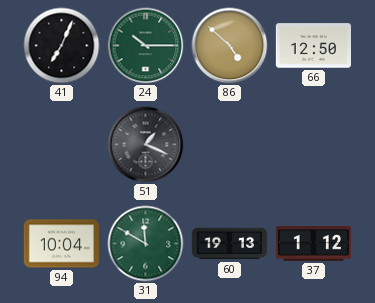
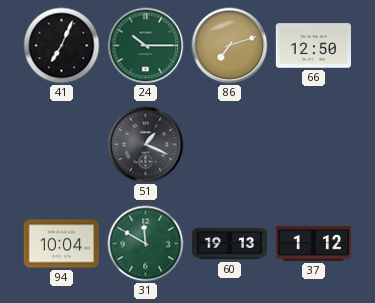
86: 4:52 -> 7:12 (230, 46)
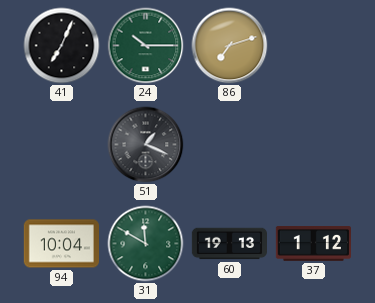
66: 12:50 -> none (313, 46)
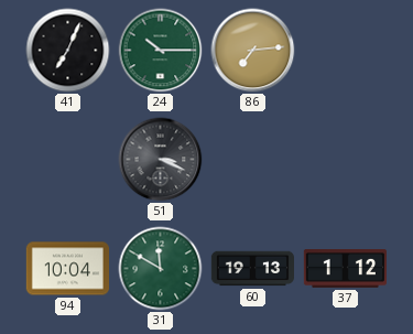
86: 7:12 -> 7:14 (253, 51)
51: 1:19 -> 3:19 (161, 160)
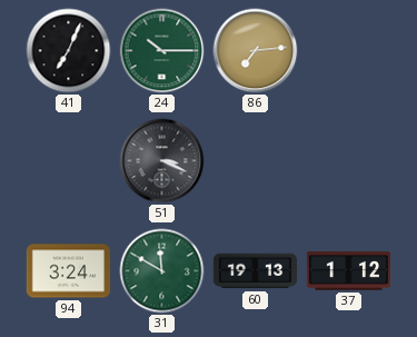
94: 10:04 -> 3:24 (68, 271)
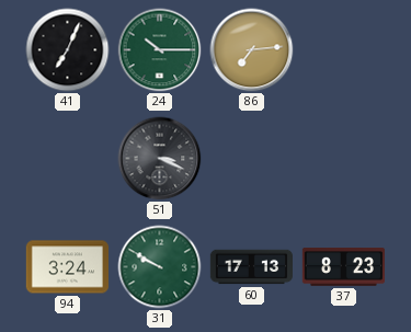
31: 11:50 -> 9:50 (160, 267)
60: 19:13 -> 17:13 (252, 267)
37: 1:12 -> 8:23 (343, 267)
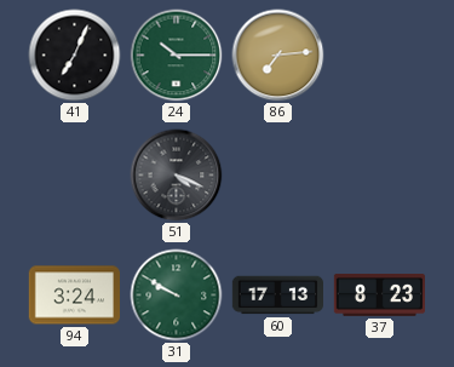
51: 3:19 -> 4:19 (177, 176)
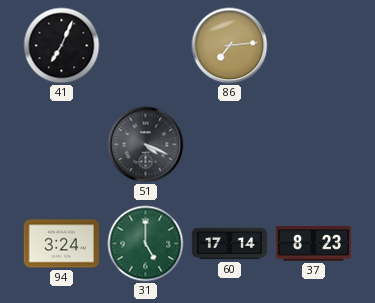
24: 10:15 -> none (177, 56)
31: 9:50 -> 5:00 (146, 244)
60: 17:13 -> 17:14 (230, 244)
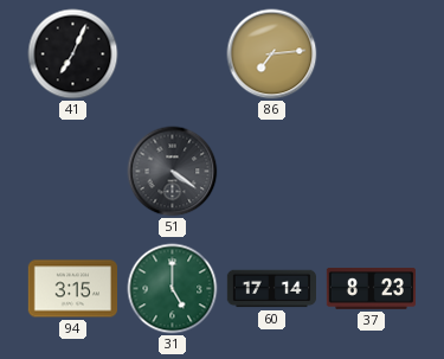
51: 4:19 -> 4:21 (173, 172)
94: 3:24 -> 3:15 (72, 289)
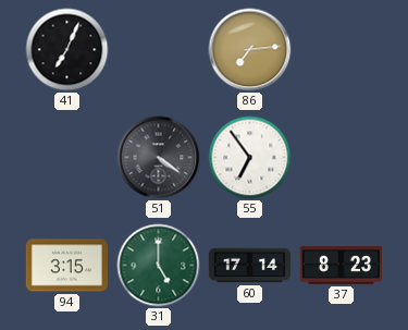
55: none -> 6:54 (250, 158)
